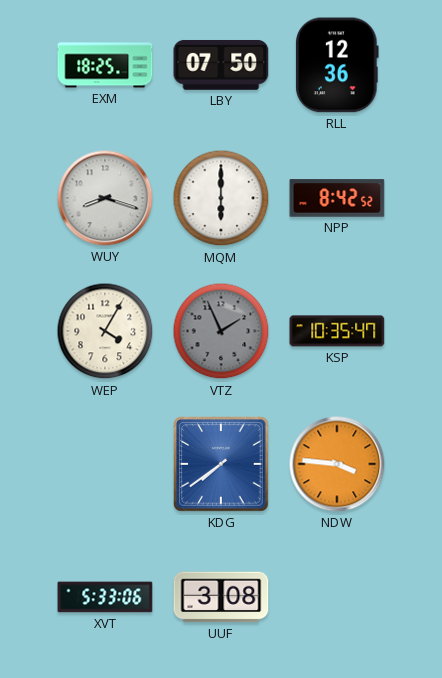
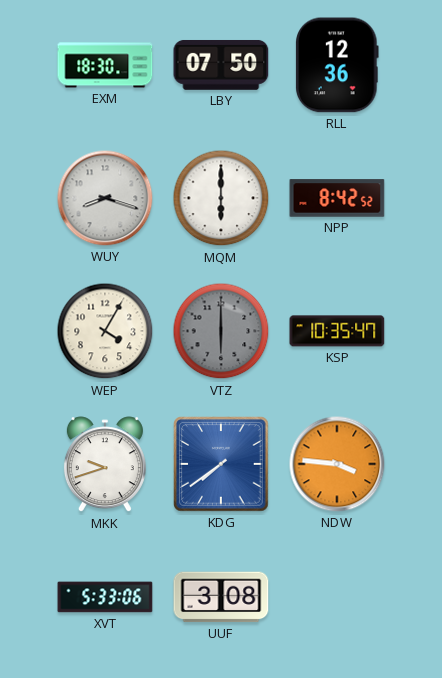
EXM: 18:25 -> 18:30 (105, 65)
VTZ: 1:56 -> 6:00 (221, 331)
MKK: none -> 9:42 (105, 465)
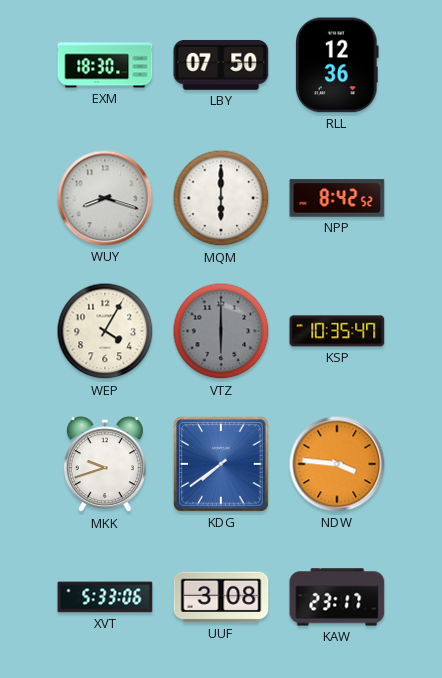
KAW: none -> 23:17 (337, 597)
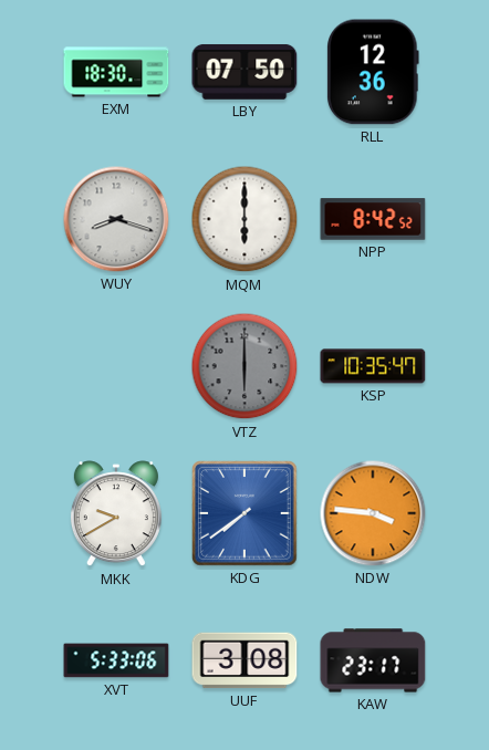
WEP: 4:05 -> none (105, 331)
MKK: 9:42 -> 9:40 (116, 514)
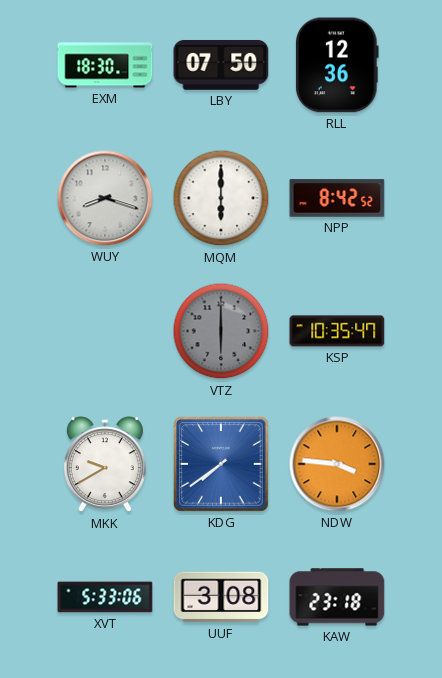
KAW: 23:17 -> 23:18 (337, 597)
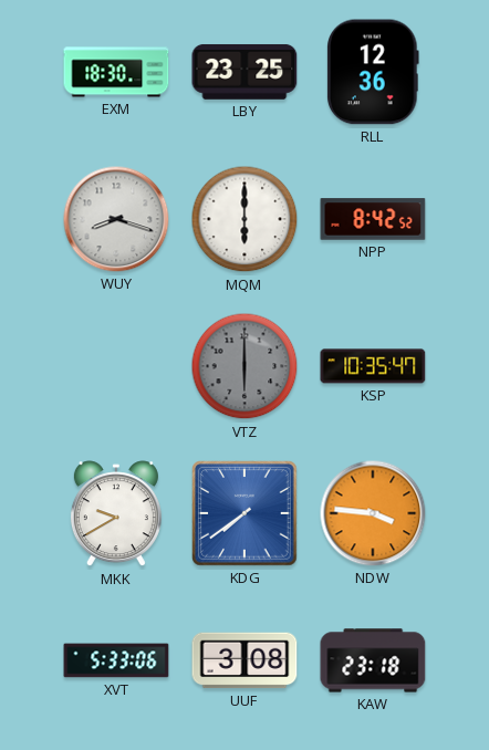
LBY: 07:50 -> 23:25 (245, 72)
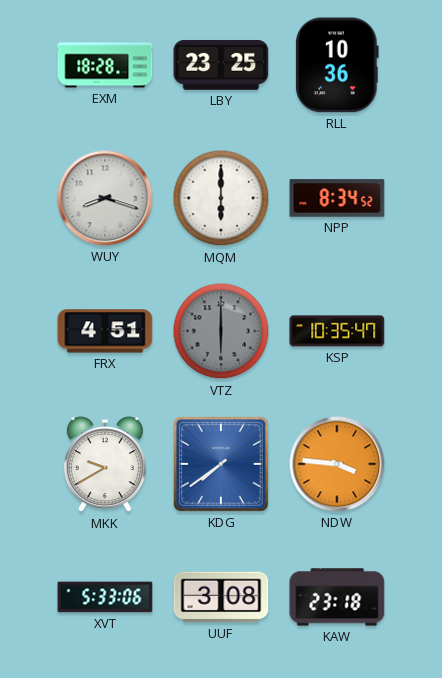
EXM: 18:30 -> 18:28 (105, 65)
RLL: 12:36 -> 10:36 (338, 65)
NPP: 8:42 -> 8:34 (337, 198)
FRX: none -> 4:51 (105, 331)
